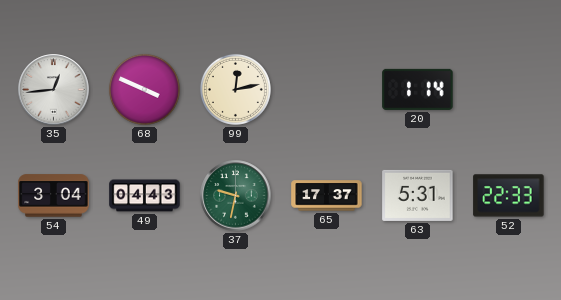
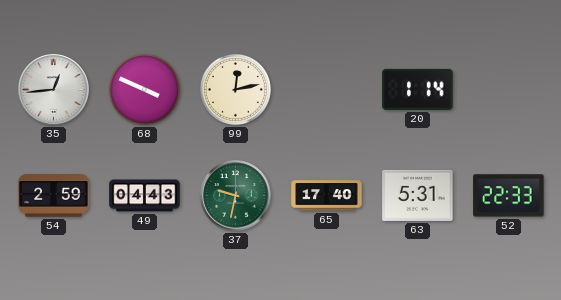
54: 3:04 -> 2:59 (54, 196)
65: 17:37 -> 17:40 (327, 196)
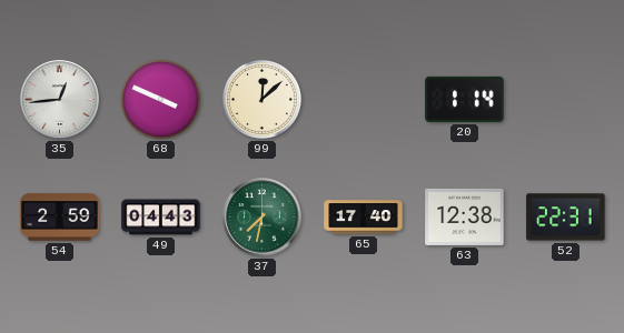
99: 12:13 -> 12:08 (261, 99)
37: 9:32 -> 7:32 (263, 218)
63: 5:31 -> 12:38 (465, 216)
52: 22:33 -> 22:31 (566, 218)
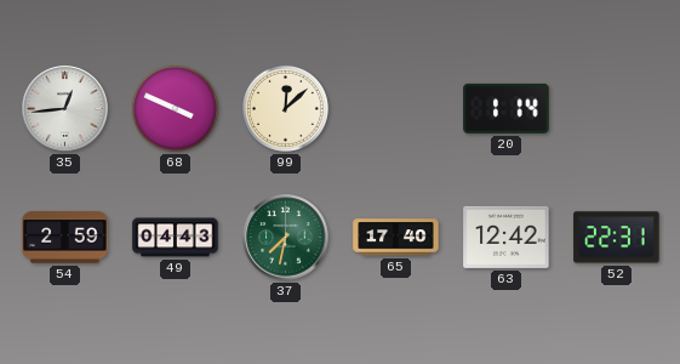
63: 12:38 -> 12:42 (507, 237)
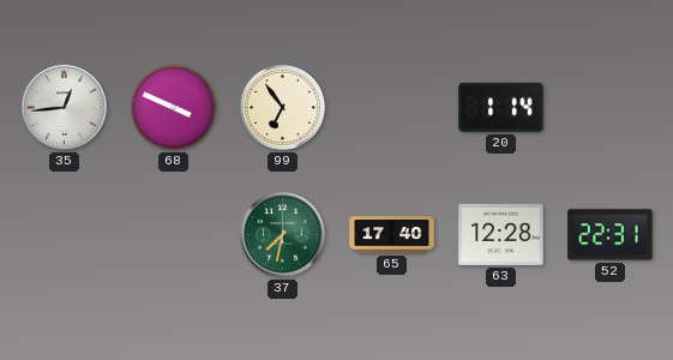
99: 12:08 -> 6:54 (282, 107)
54: 2:59 -> none (65, 238)
49: 04:43 -> none (176, 238)
63: 12:42 -> 12:28 (501, 234)
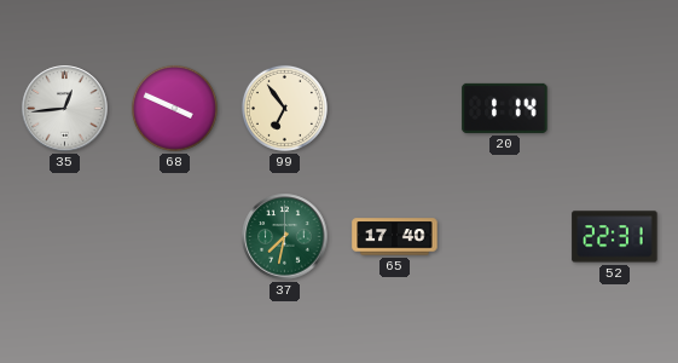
63: 12:28 -> none (501, 234)
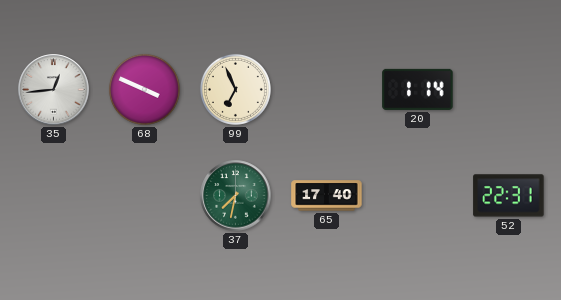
99: 6:54 -> 6:56 (235, 89)
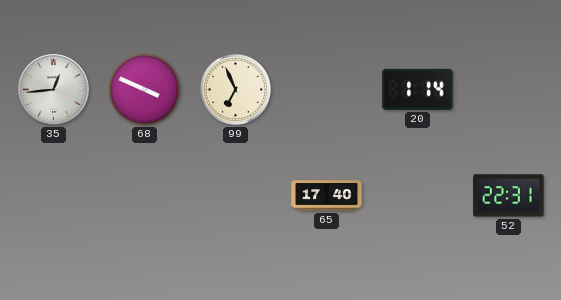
37: 7:32 -> none (236, 196)
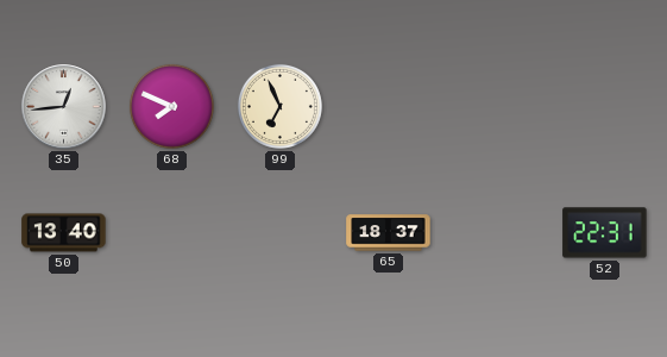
68: 3:49 -> 7:49 (171, 106)
20: 1:14 -> none (418, 89)
50: none -> 13:40 (64, 233)
65: 17:40 -> 18:37 (389, 233)
